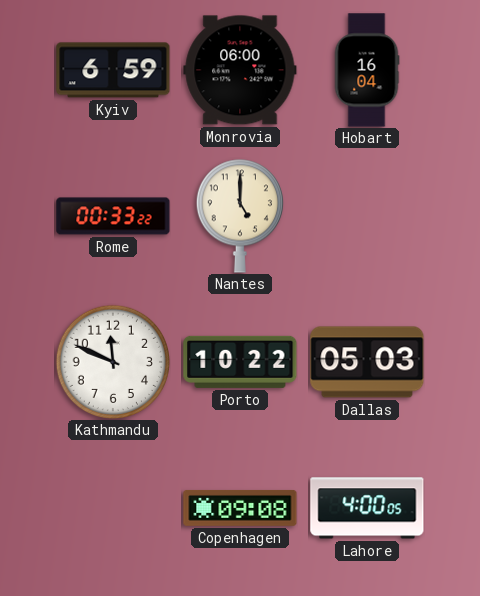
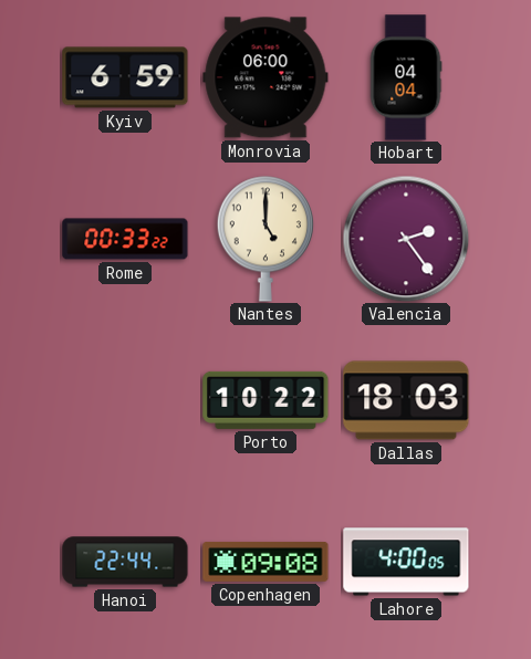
Hobart: 16:04 -> 04:04 (406, 77)
Valencia: none -> 2:24 (406, 239)
Kathmandu: 11:49 -> none (112, 361)
Dallas: 05:03 -> 18:03 (406, 400)
Hanoi: none -> 22:44 (125, 562)
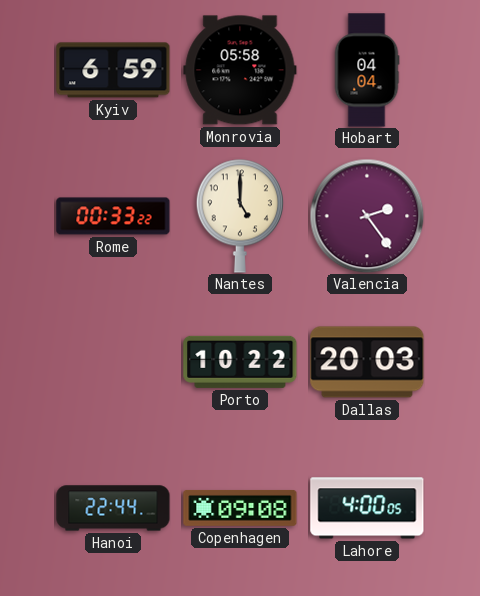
Monrovia: 06:00 -> 05:58 (240, 70)
Dallas: 18:03 -> 20:03 (367, 362)
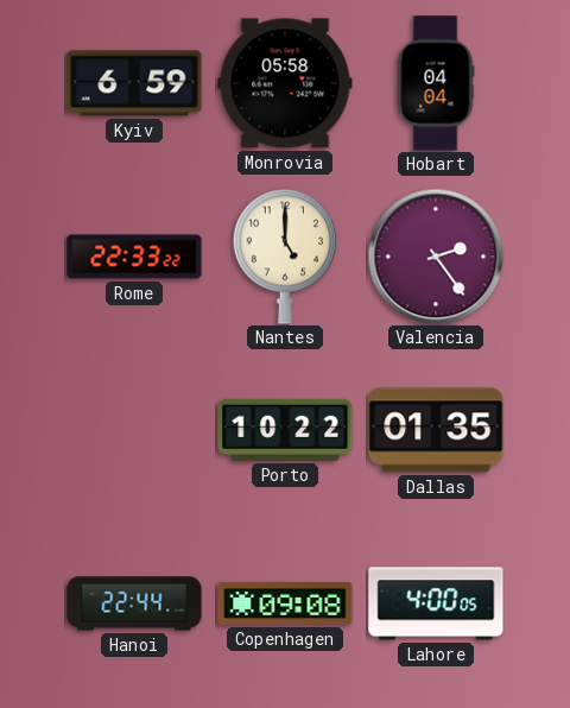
Rome: 00:33 -> 22:33 (134, 257)
Dallas: 20:03 -> 01:35 (436, 430)
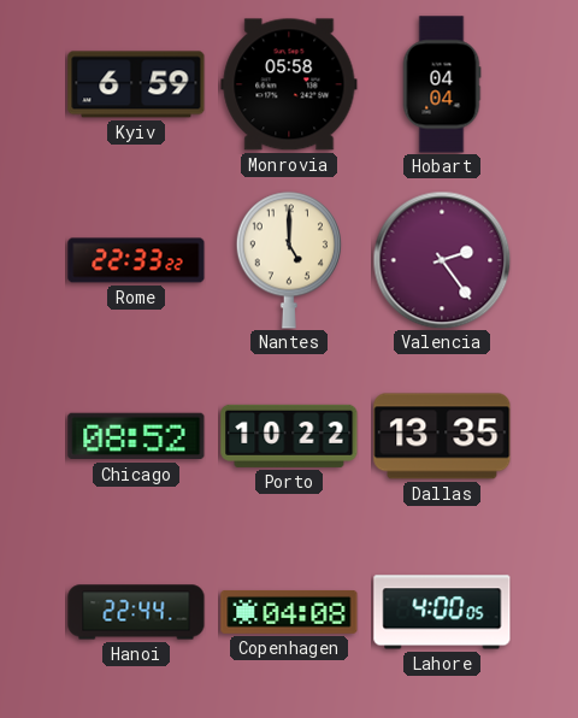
Chicago: none -> 08:52 (136, 436)
Dallas: 01:35 -> 13:35 (442, 436)
Copenhagen: 09:08 -> 04:08 (289, 612)
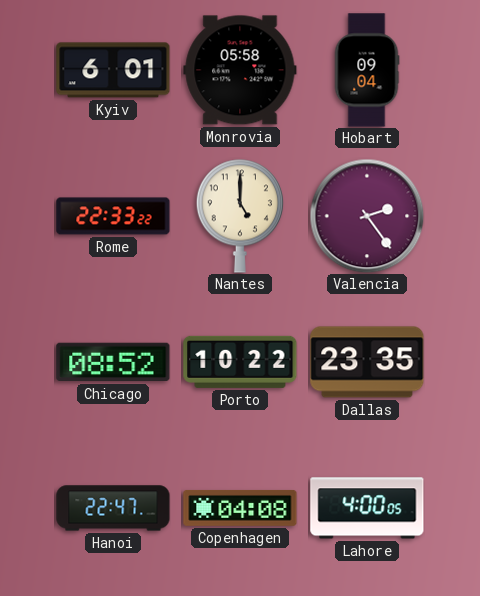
Kyiv: 6:59 -> 6:01 (113, 70)
Hobart: 04:04 -> 09:04 (367, 70)
Dallas: 13:35 -> 23:35 (367, 362)
Hanoi: 22:44 -> 22:47 (113, 508)
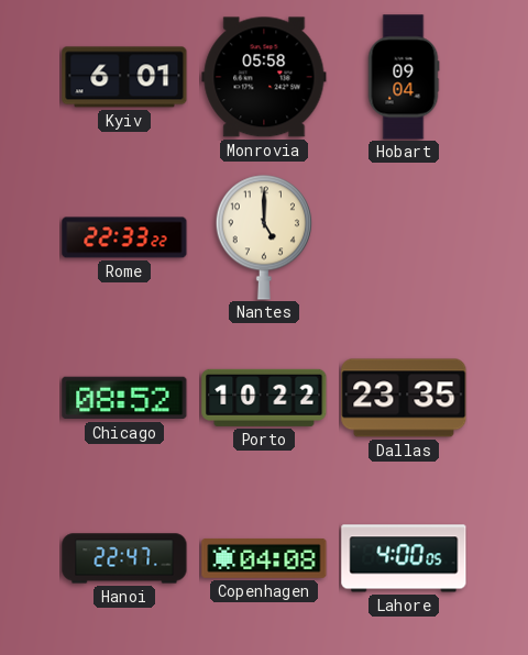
Valencia: 2:24 -> none (367, 216)
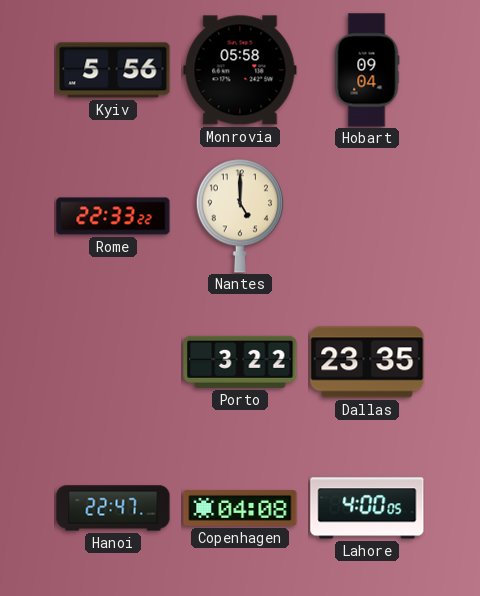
Kyiv: 6:01 -> 5:56 (113, 70)
Chicago: 08:52 -> none (124, 398)
Porto: 10:22 -> 3:22 (240, 362)
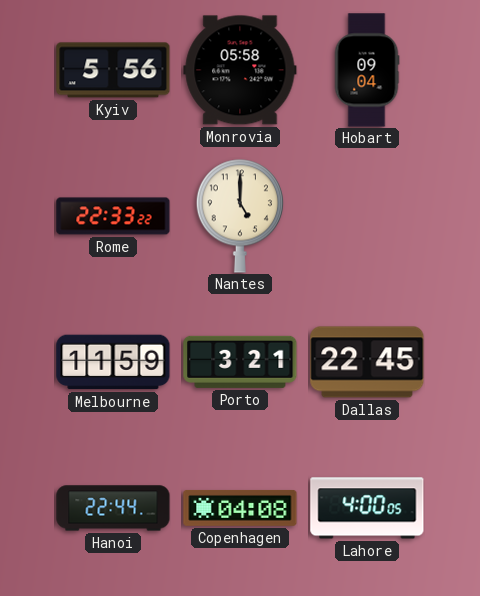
Melbourne: none -> 11:59 (113, 362)
Porto: 3:22 -> 3:21 (240, 362)
Dallas: 23:35 -> 22:45 (367, 362)
Hanoi: 22:47 -> 22:44 (113, 508)
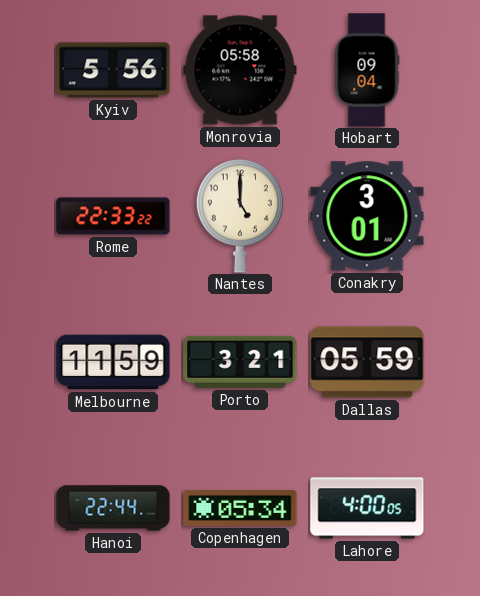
Conakry: none -> 3:01 (367, 216)
Dallas: 22:45 -> 05:59 (367, 362)
Copenhagen: 04:08 -> 05:34 (240, 508)
